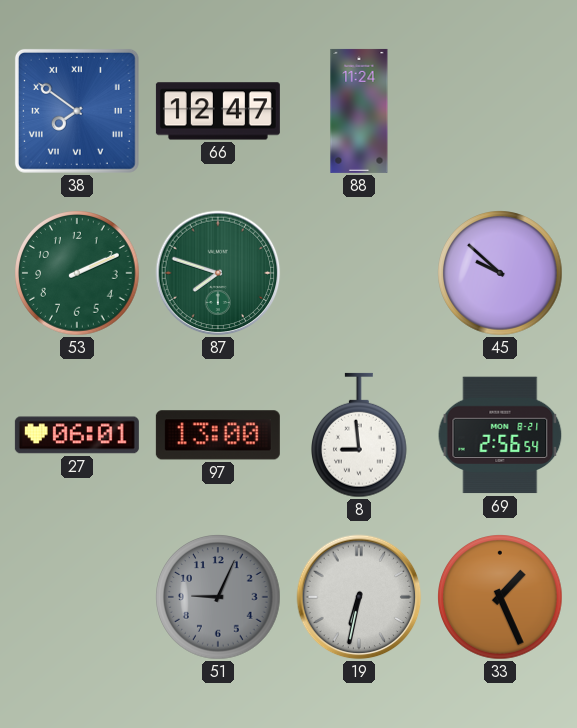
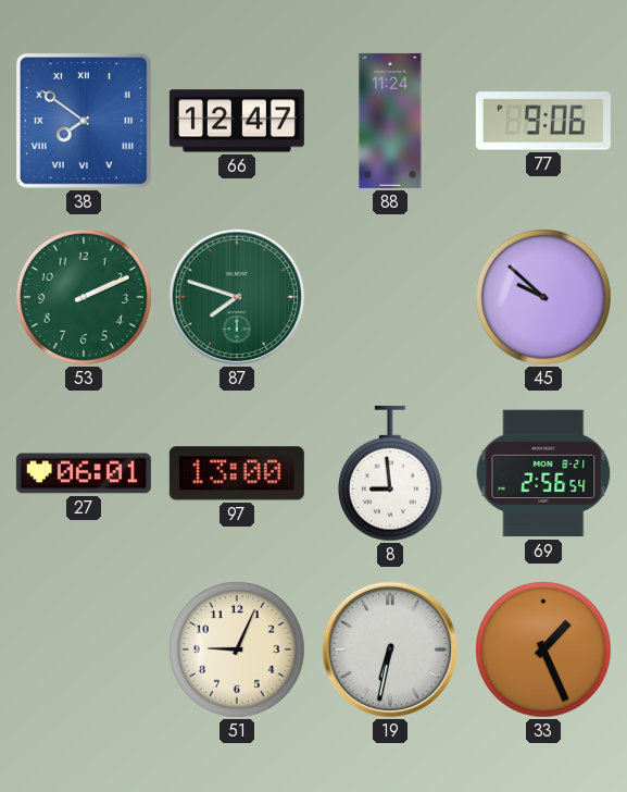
77: none -> 9:06 (543, 121)
51 dial: grey -> cream (237, 649)
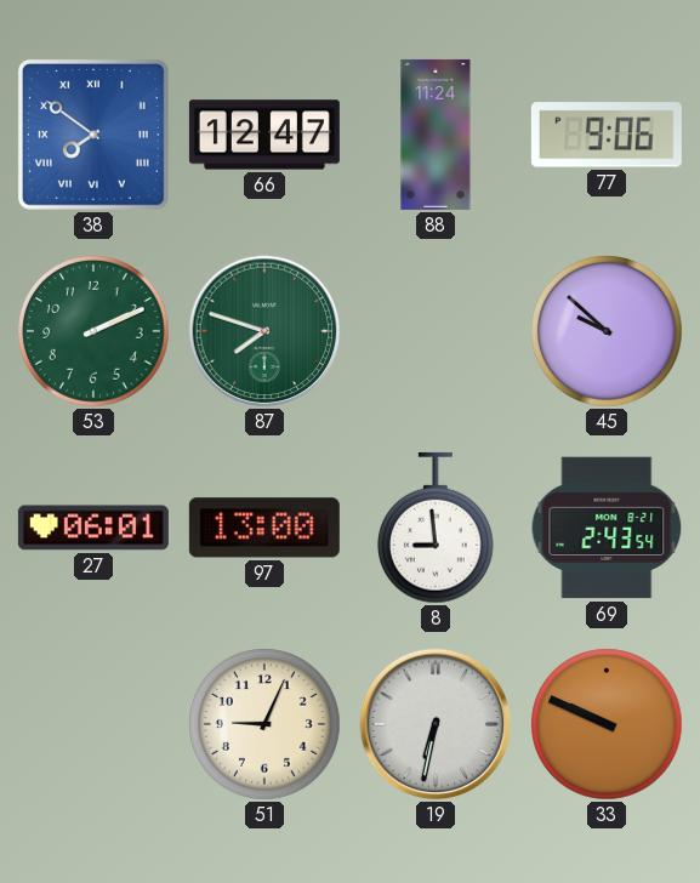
69: 2:56 -> 2:43 (607, 528)
33: 1:26 -> 9:49 (607, 724)
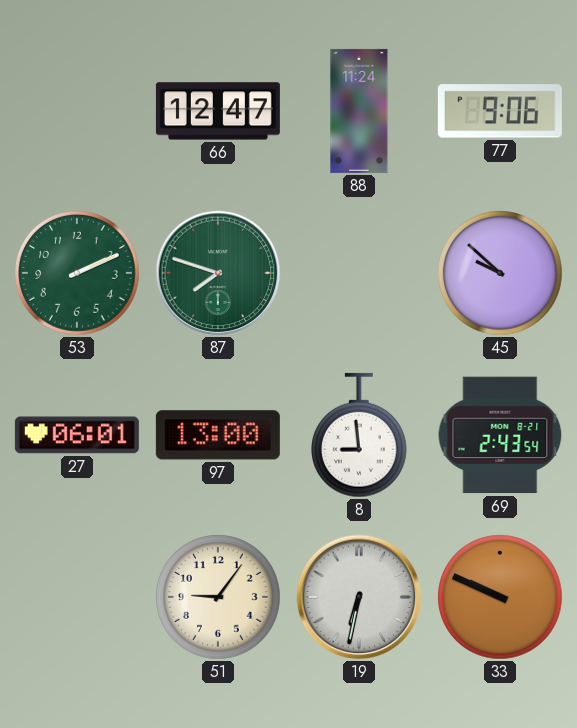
38: 7:51 -> none (93, 135)
51: 9:04 -> 9:06 (218, 597)
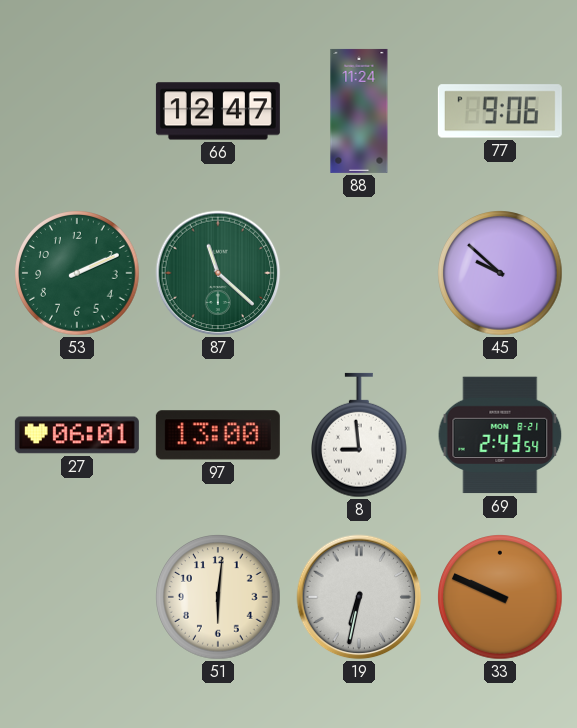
87: 7:48 -> 11:22 (218, 273)
51: 9:06 -> 6:01 (218, 597)
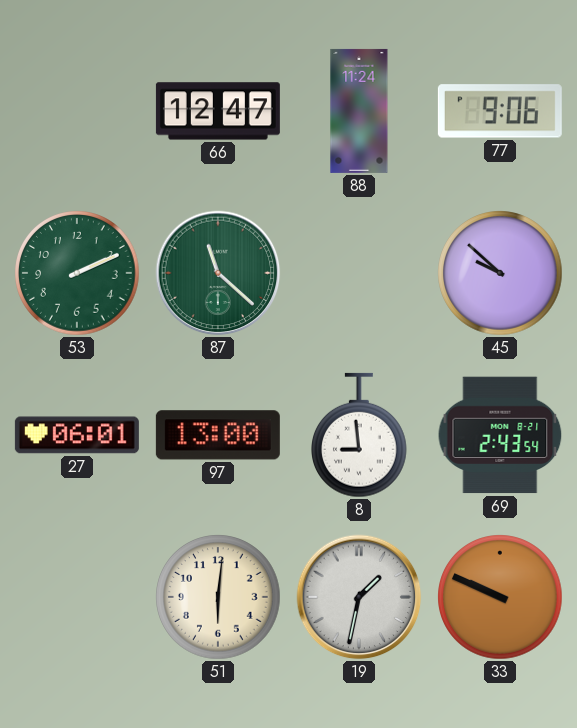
19: 6:32 -> 1:32 (359, 597)
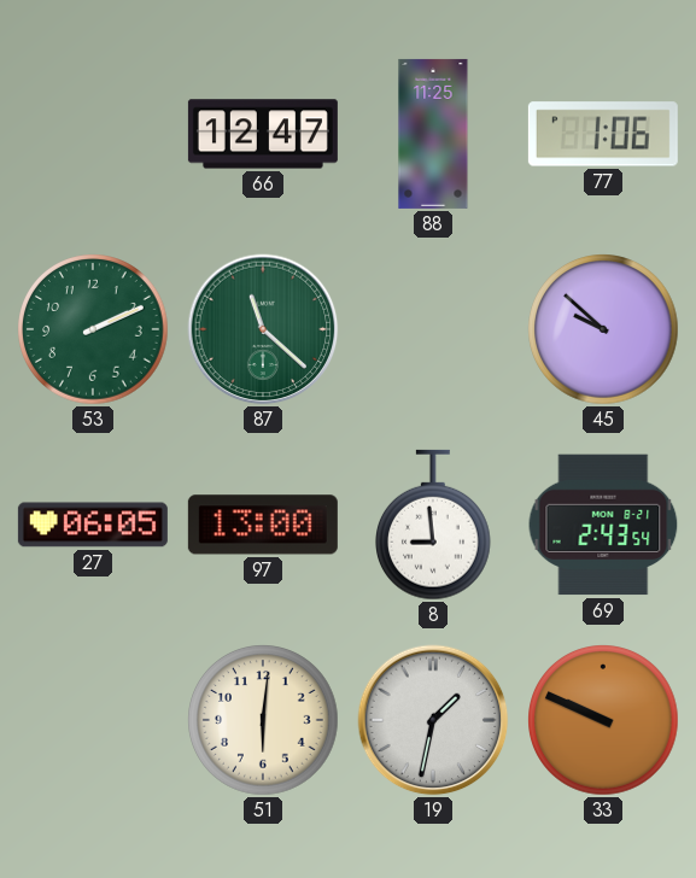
88: 11:24 -> 11:25 (433, 134)
77: 9:06 -> 1:06 (603, 134)
27: 06:01 -> 06:05 (93, 525)
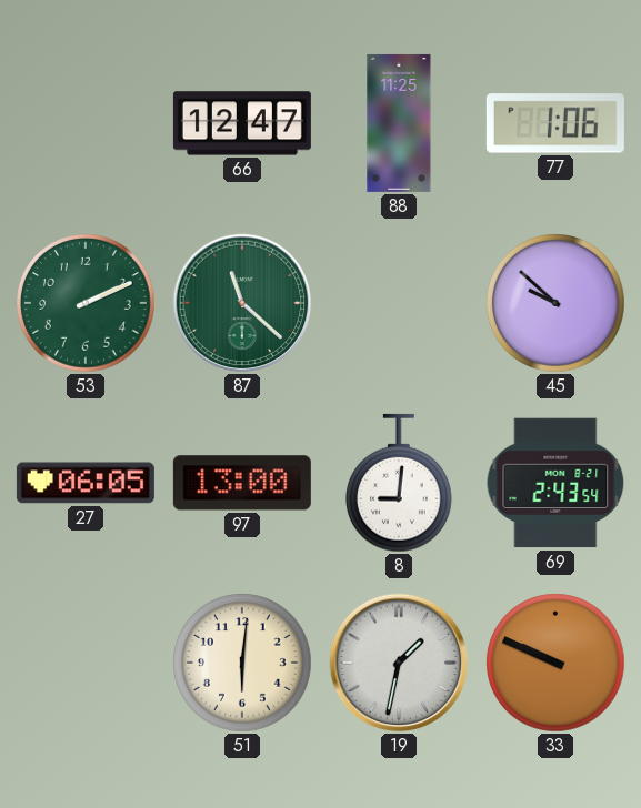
8: 8:59 -> 9:01 (400, 483)
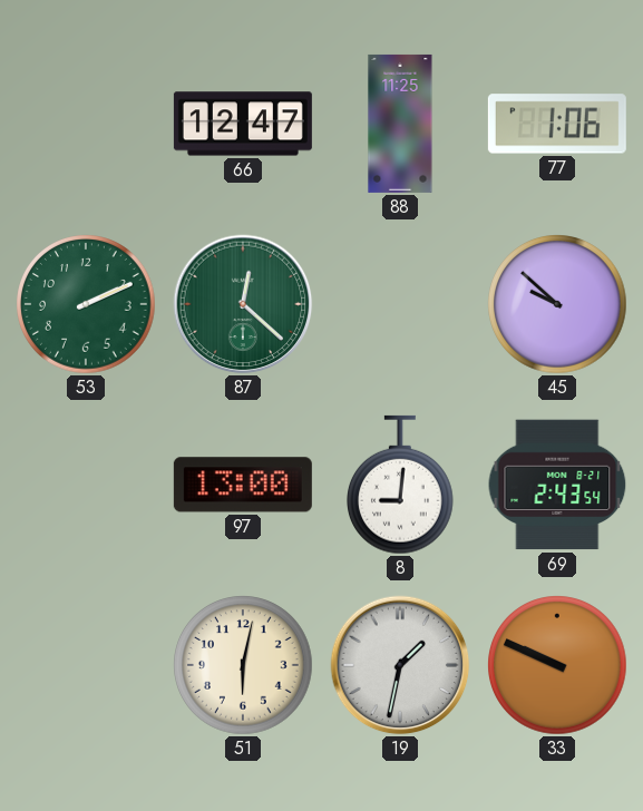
87: 11:22 -> 12:22 (243, 304)
27: 06:05 -> none (86, 483)
51: 6:01 -> 6:02 (243, 665)
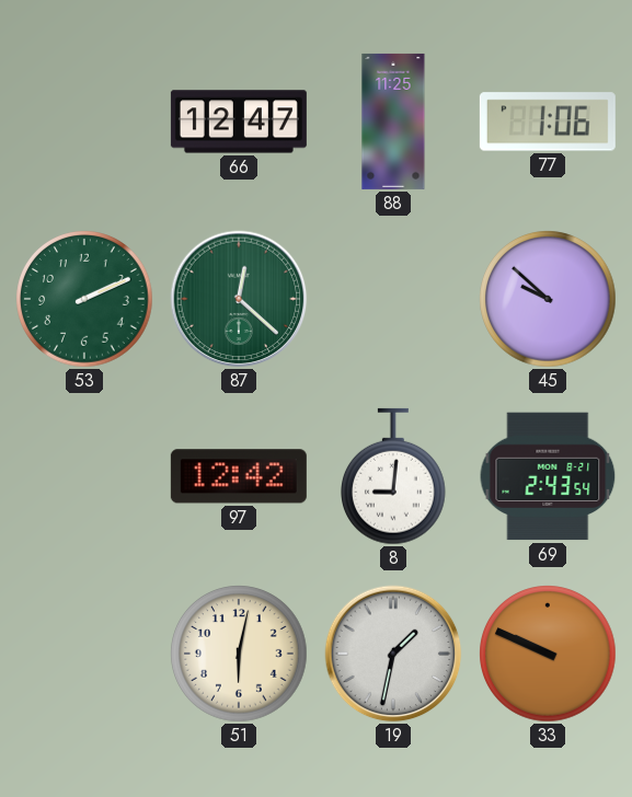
97: 13:00 -> 12:42 (239, 476)
